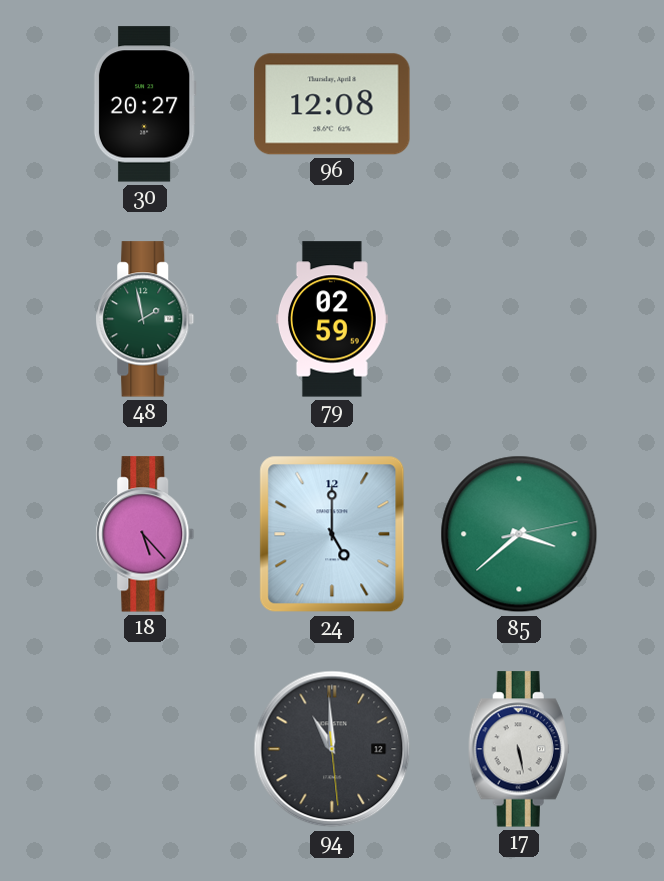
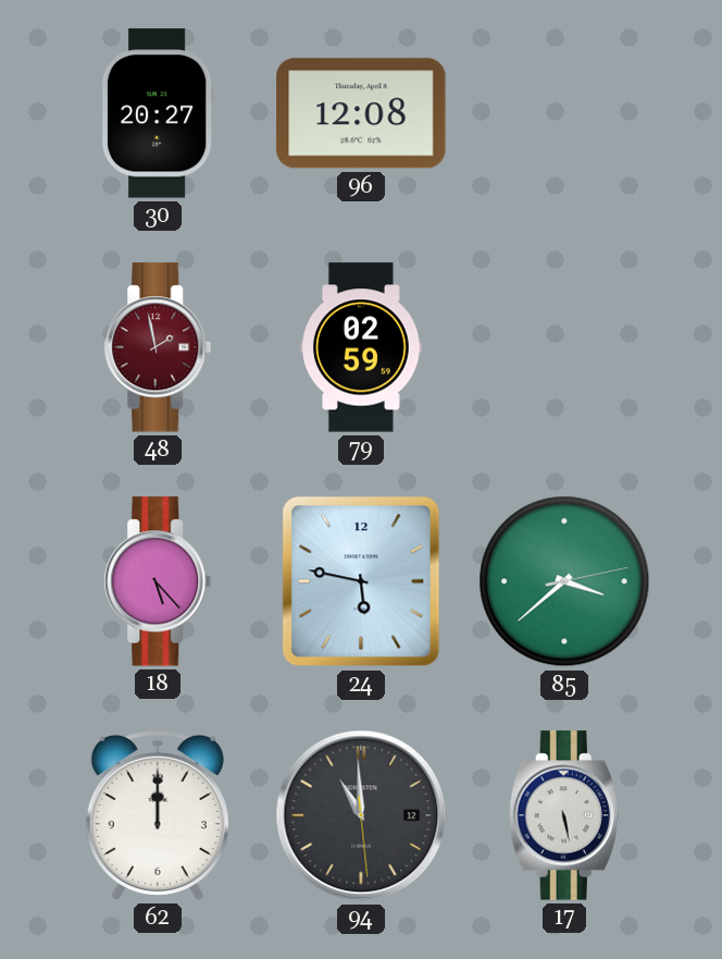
48 dial: green -> burgundy (158, 347)
24: 5:00 -> 5:47 (361, 581)
62: none -> 12:00 (158, 815)
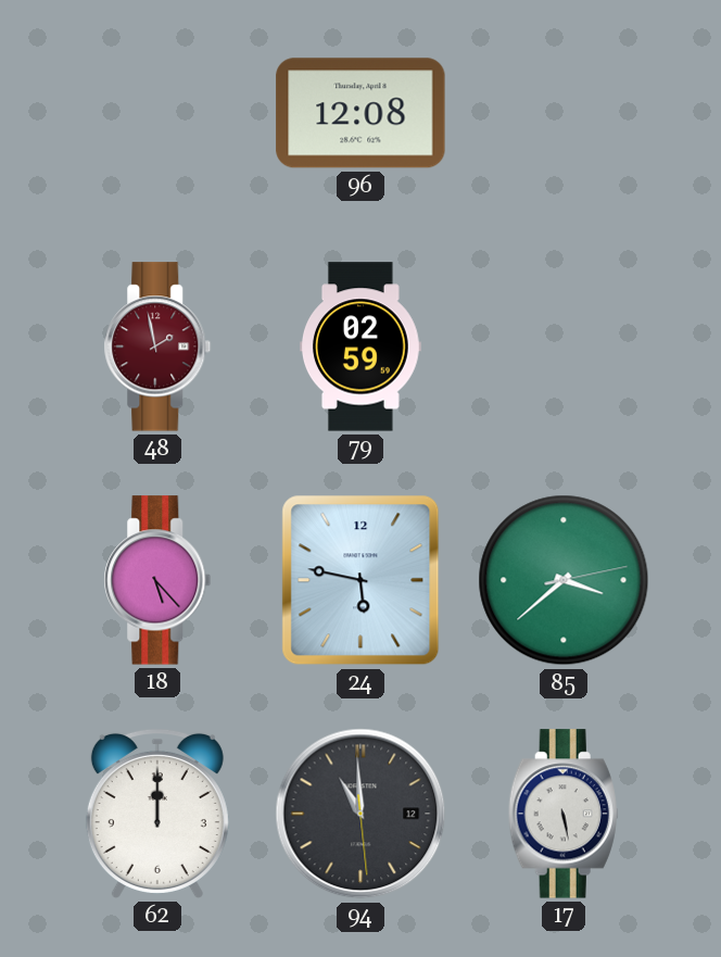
30: 20:27 -> none (158, 113)
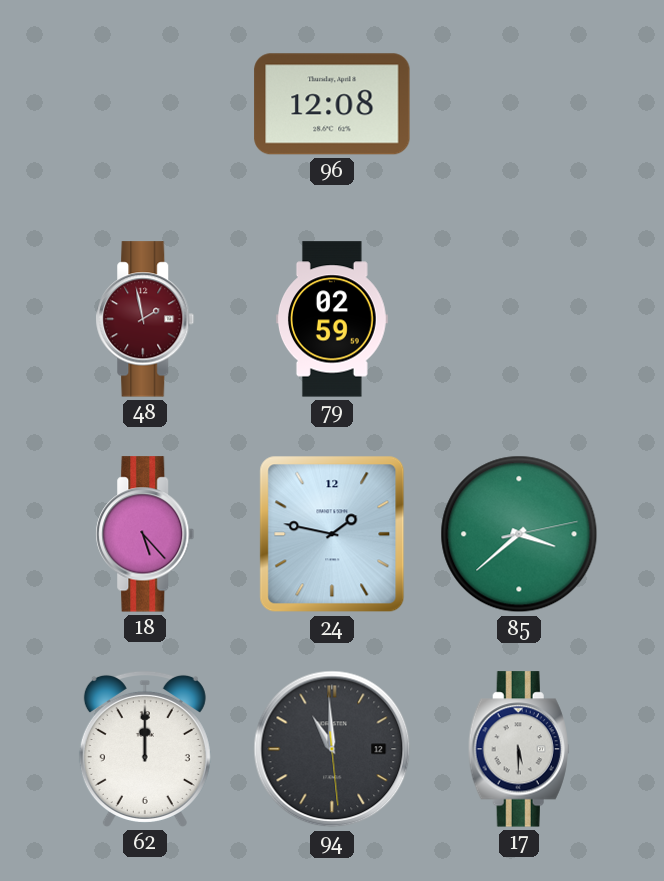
24: 5:47 -> 1:47 (332, 534)
17: 5:28 -> 5:30 (519, 749)
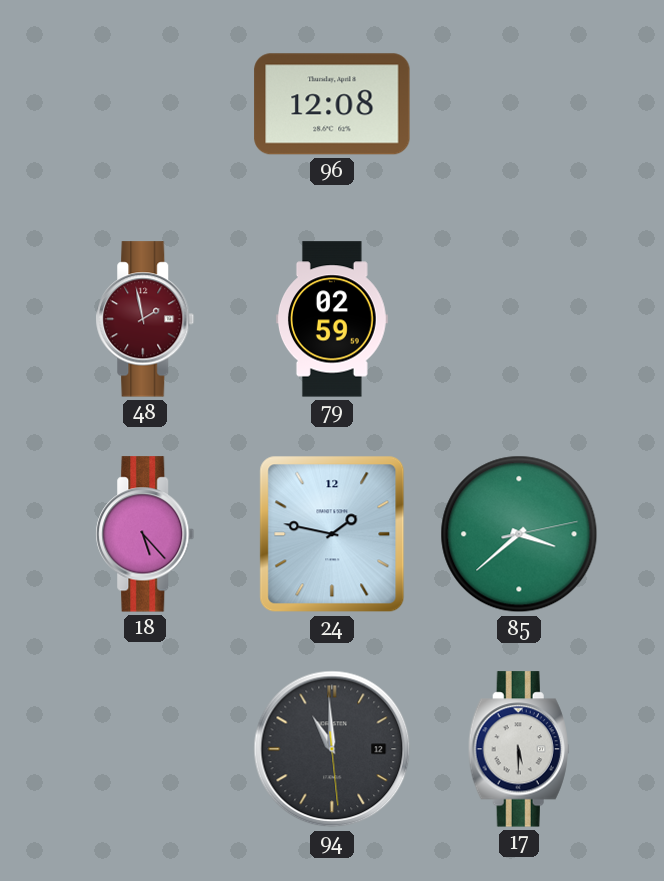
62: 12:00 -> none (145, 749)
